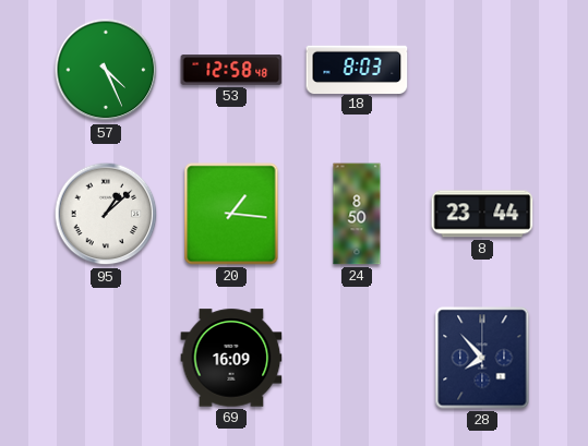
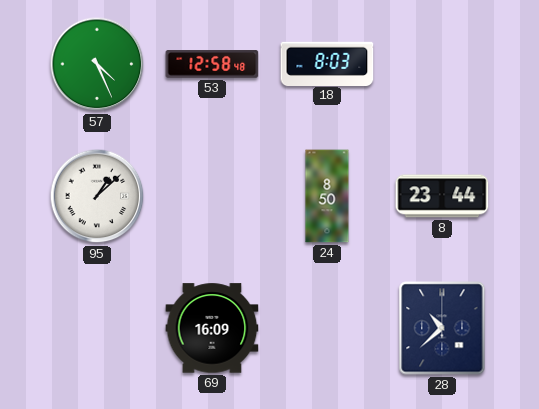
20: 1:16 -> none (231, 214)
28: 7:53 -> 10:38 (442, 328)
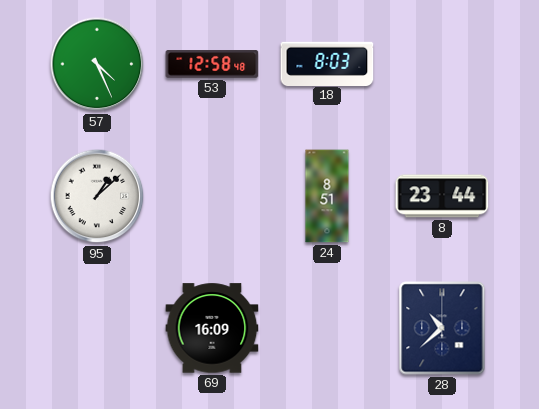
24: 8:50 -> 8:51 (327, 196)
